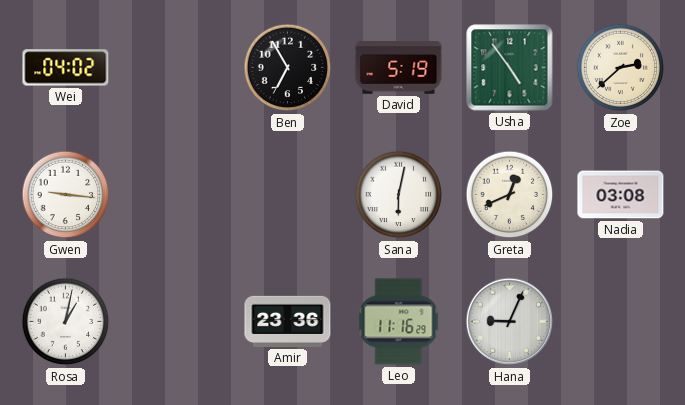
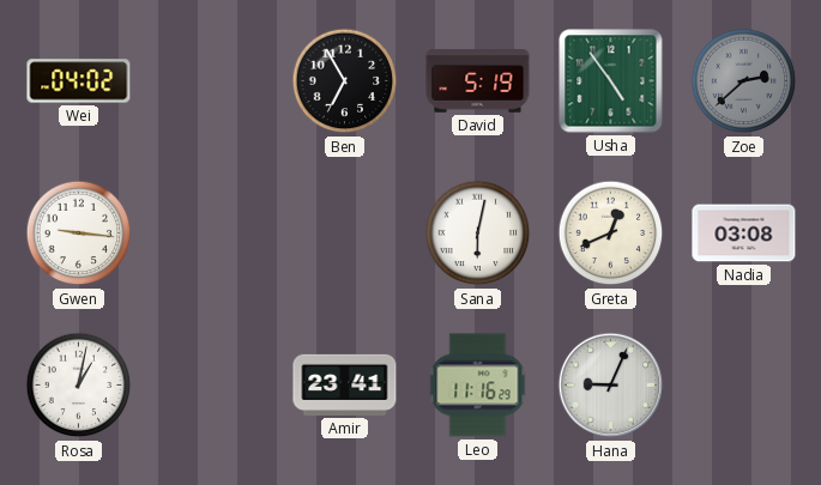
Zoe dial: cream -> grey (744, 81)
Amir: 23:36 -> 23:41 (345, 384)
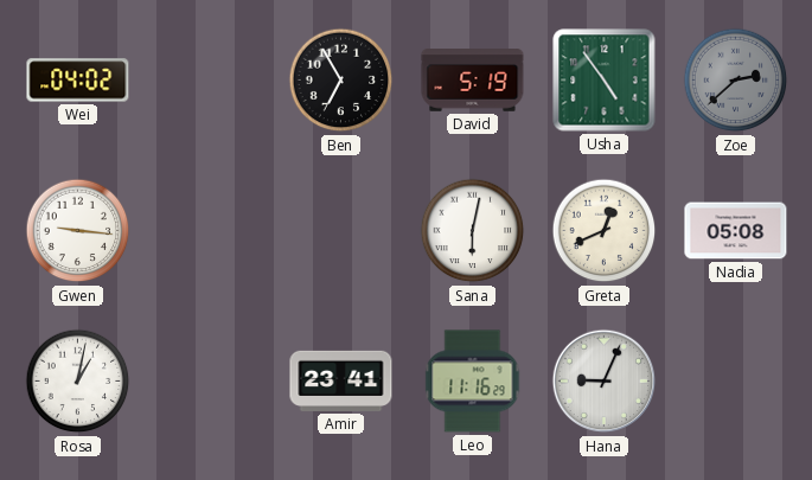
Nadia: 03:08 -> 05:08 (736, 231)
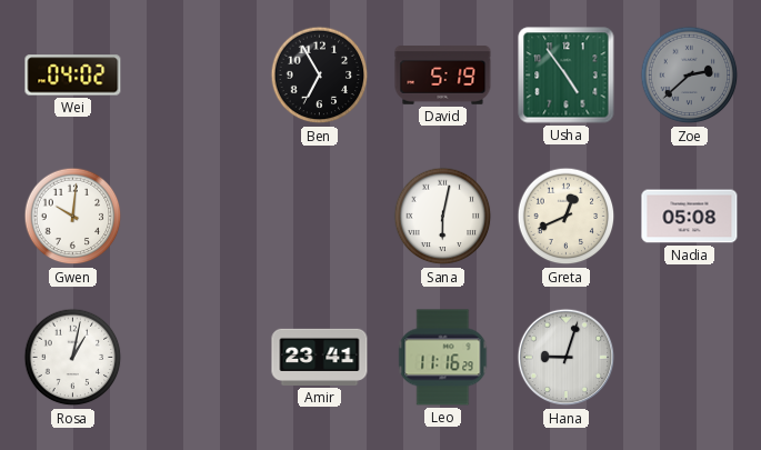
Gwen: 9:16 -> 10:01 (73, 217)
Hana: 9:04 -> 9:03 (567, 358)
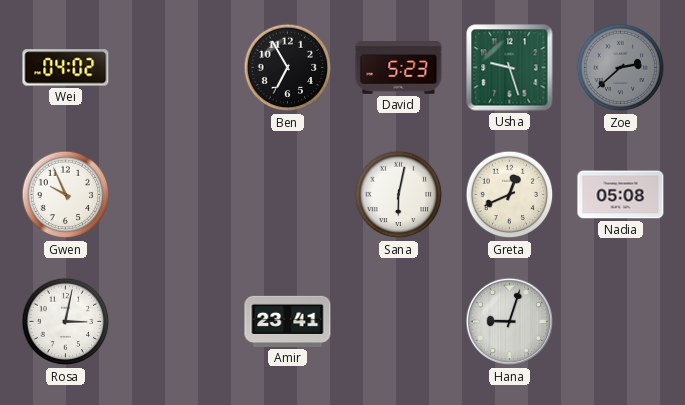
David: 5:19 -> 5:23 (399, 68)
Usha: 4:54 -> 9:27 (510, 68)
Gwen: 10:01 -> 9:56 (66, 195)
Rosa: 1:02 -> 3:02 (66, 322)
Leo: 11:16 -> none (443, 358)
